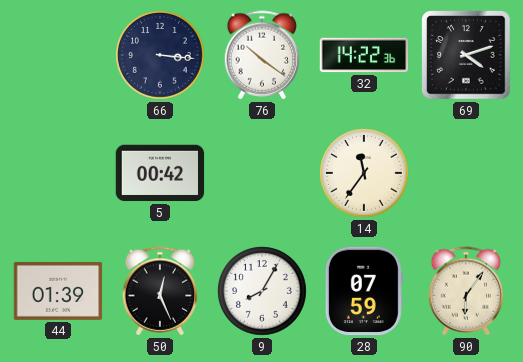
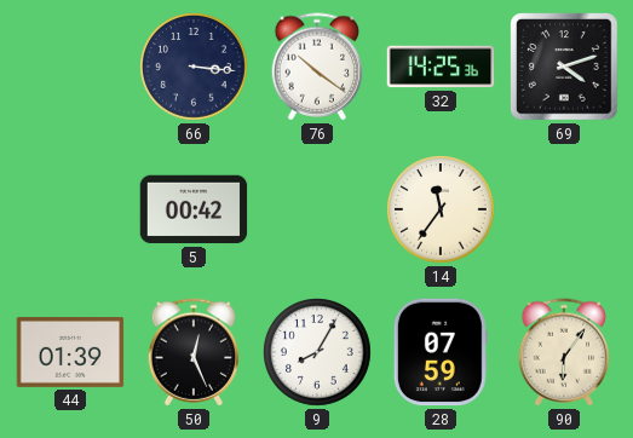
32: 14:22 -> 14:25 (441, 67)
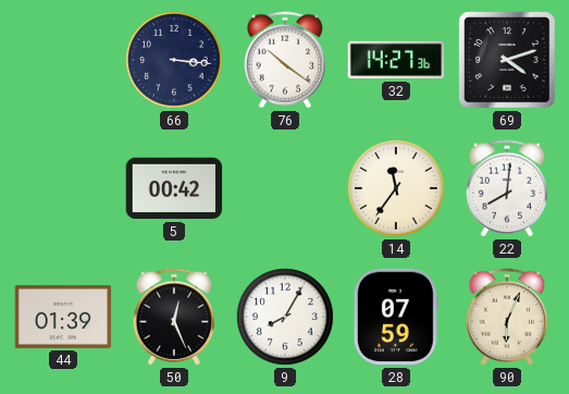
32: 14:25 -> 14:27 (396, 60)
22: none -> 8:01 (507, 188)
90: 6:06 -> 6:04 (507, 317)
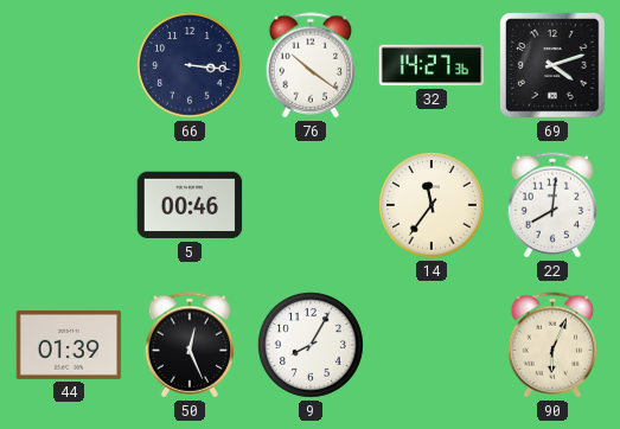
5: 00:42 -> 00:46 (190, 205)
28: 07:59 -> none (396, 317)
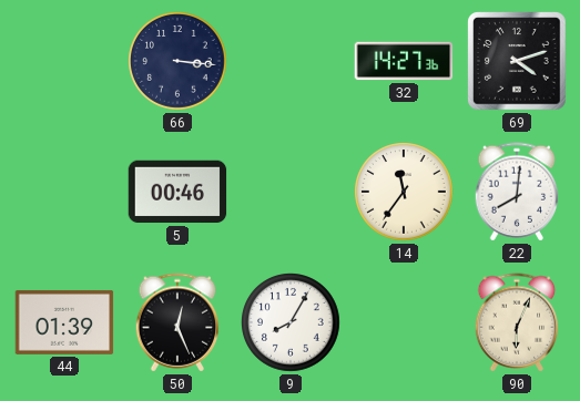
76: 10:21 -> none (311, 65)
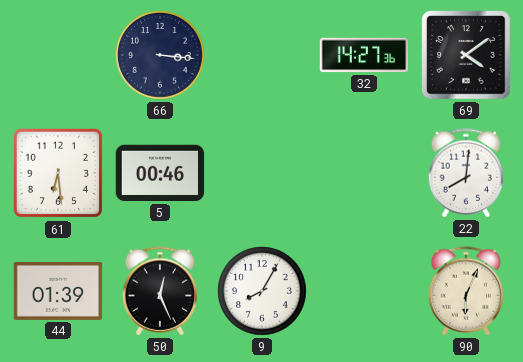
69: 4:12 -> 4:09 (466, 55)
61: none -> 6:29 (58, 173)
14: 11:36 -> none (405, 193)
